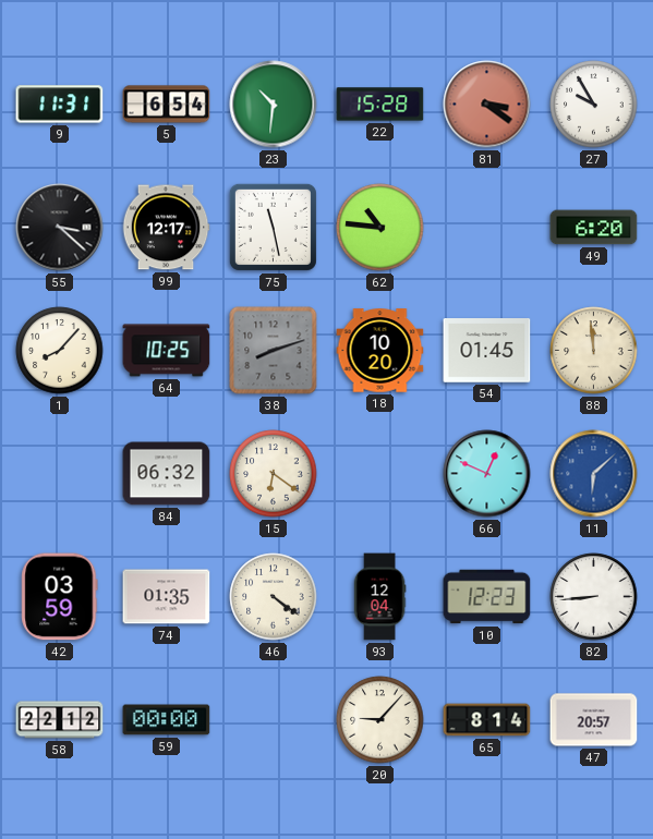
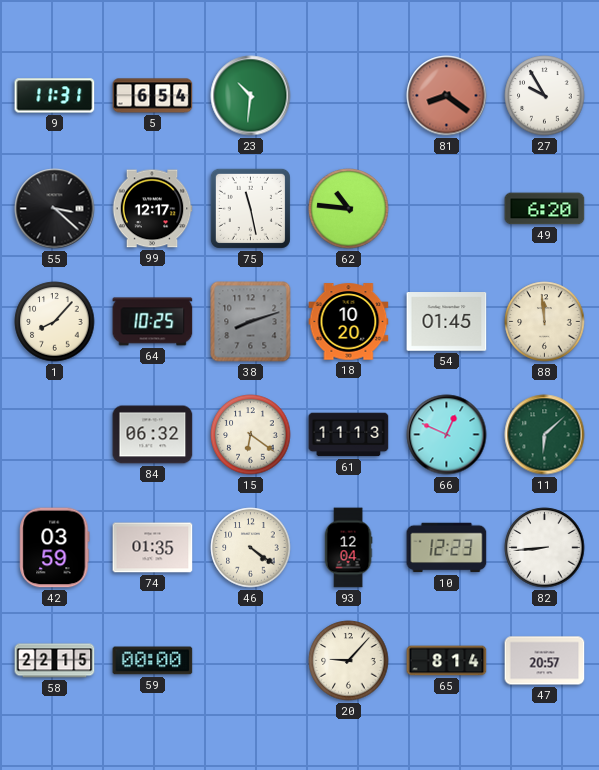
22: 15:28 -> none (380, 105)
81: 3:21 -> 8:21 (447, 96)
61: none -> 11:13 (349, 435)
11 dial: blue -> green (545, 435)
58: 22:12 -> 22:15 (55, 661)
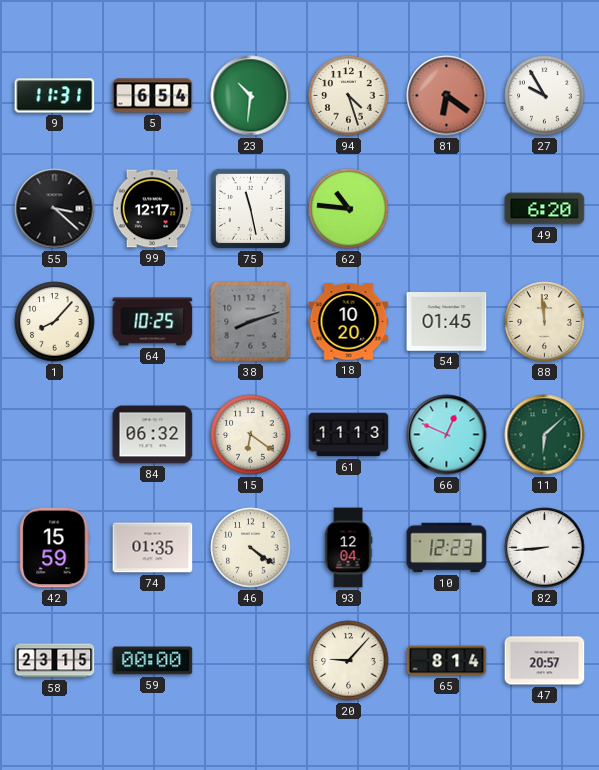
94: none -> 4:27 (349, 96)
81: 8:21 -> 6:21 (447, 96)
42: 03:59 -> 15:59 (55, 548)
58: 22:15 -> 23:15 (55, 661)
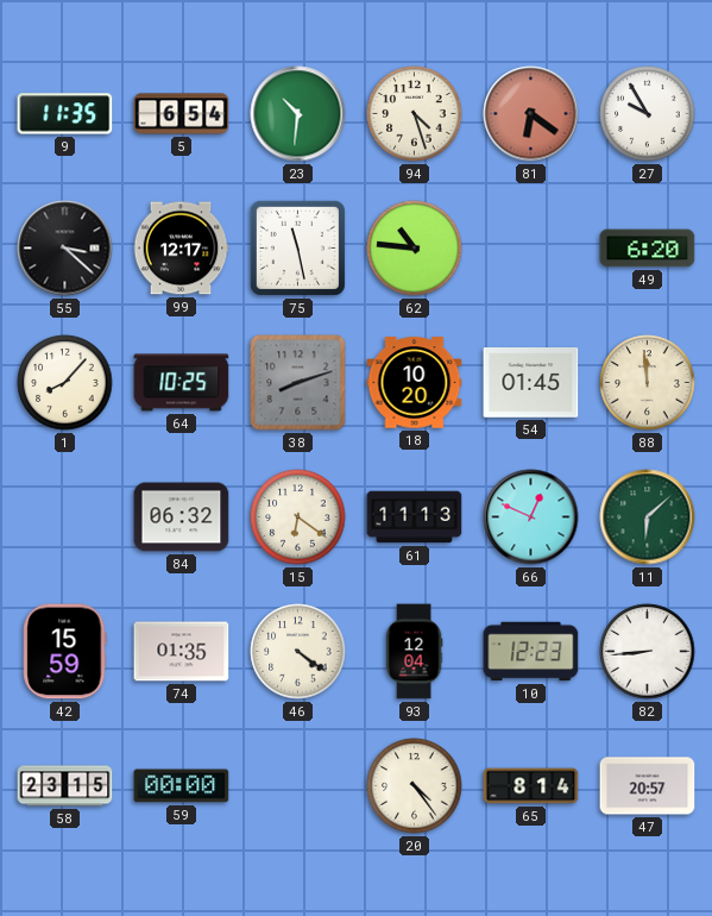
9: 11:31 -> 11:35 (65, 114)
20: 9:07 -> 4:24 (415, 786)
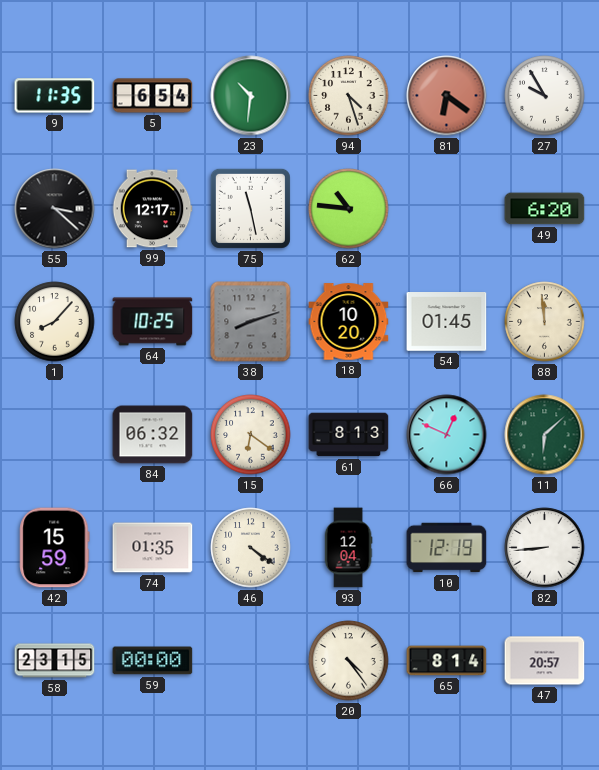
61: 11:13 -> 8:13 (349, 435)
10: 12:23 -> 12:19 (447, 548)
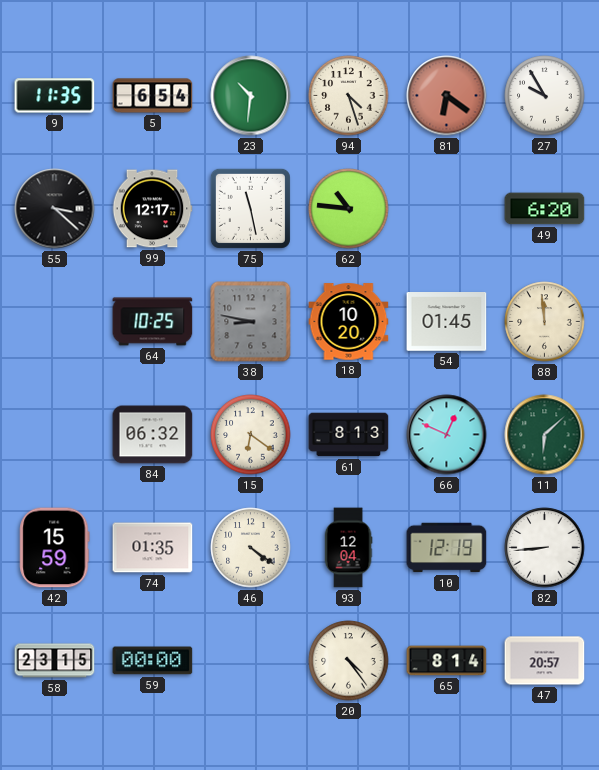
1: 8:07 -> none (55, 322)
38: 8:12 -> 8:47 (251, 322)
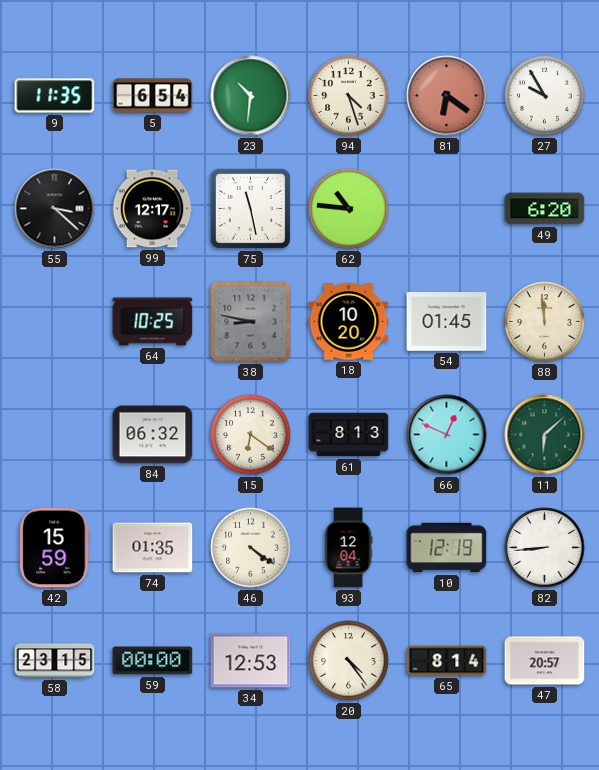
34: none -> 12:53 (251, 661)
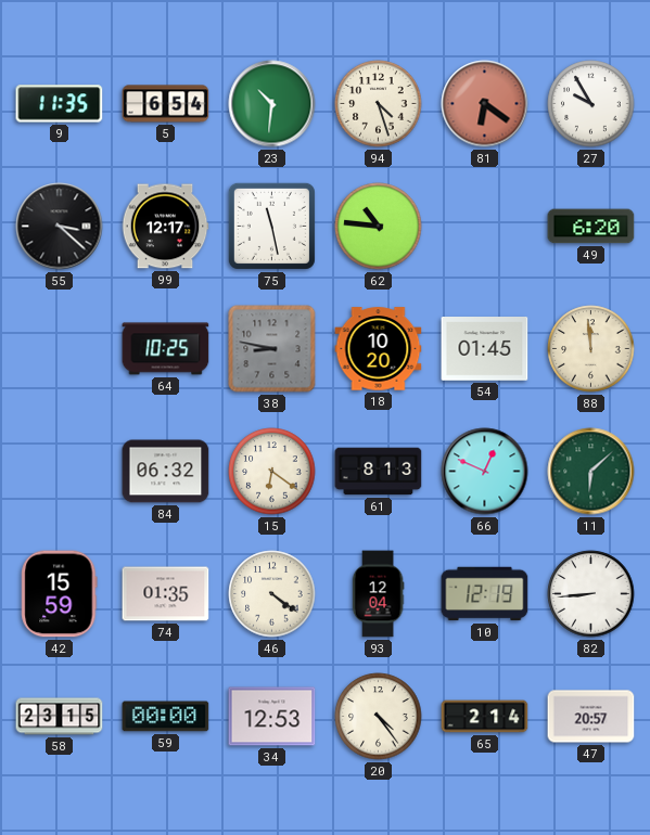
65: 8:14 -> 2:14 (485, 717)
